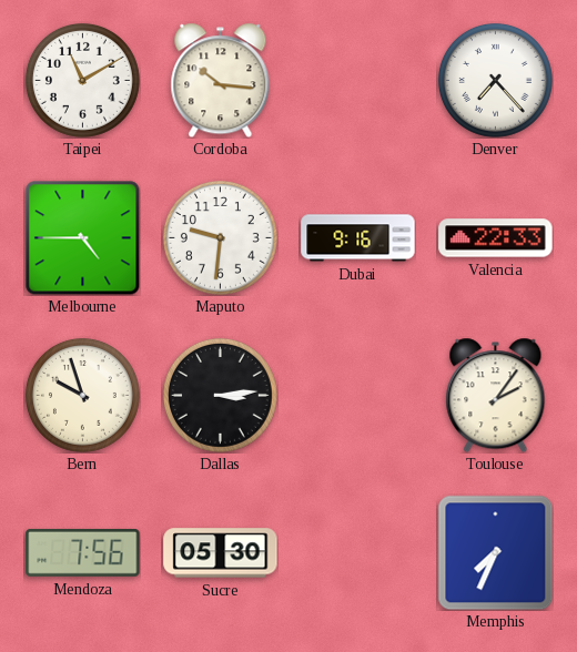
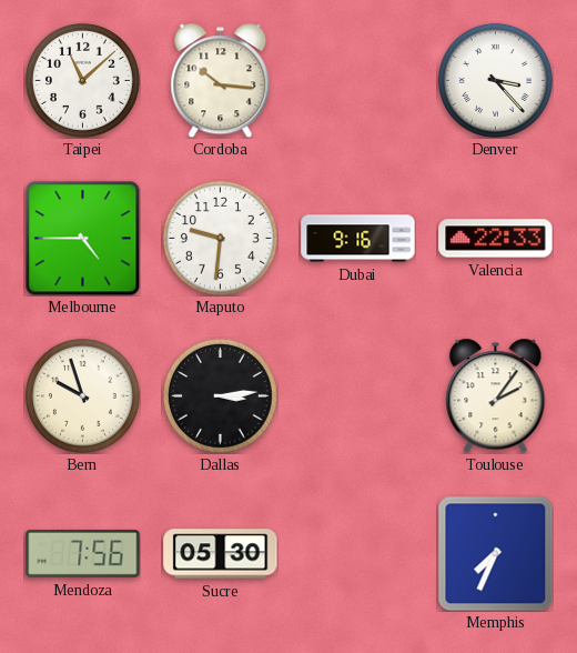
Taipei: 11:10 -> 11:08 (82, 80)
Denver: 7:23 -> 3:23 (495, 80)
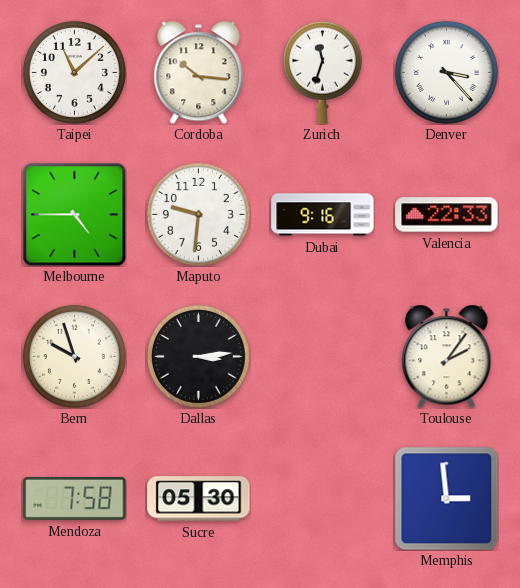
Zurich: none -> 11:33 (322, 72)
Mendoza: 7:56 -> 7:58 (75, 498)
Memphis: 7:34 -> 2:59 (446, 498)
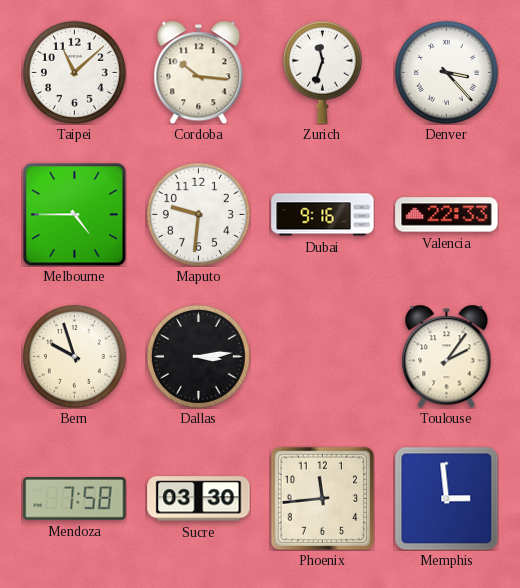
Sucre: 05:30 -> 03:30 (199, 499)
Phoenix: none -> 11:44 (322, 498)
